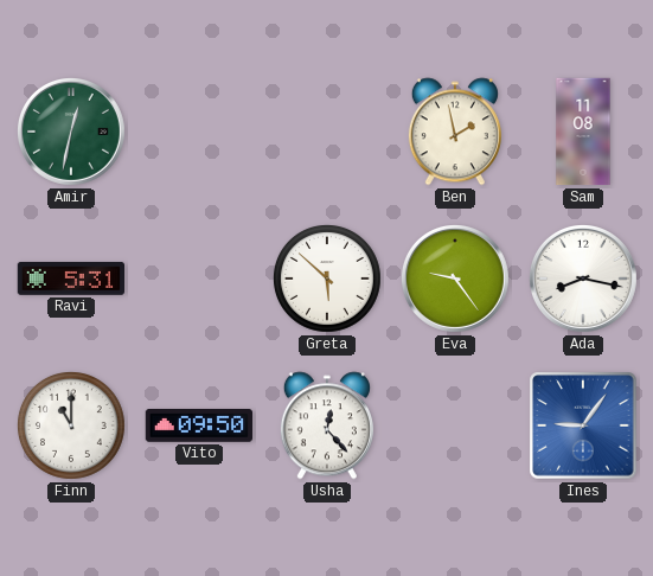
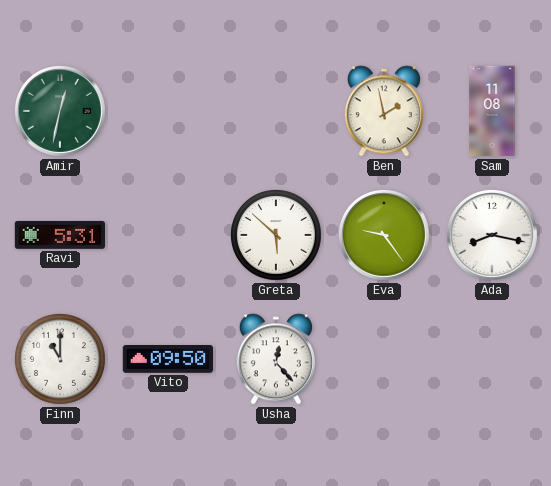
Ines: 9:06 -> none (583, 425)
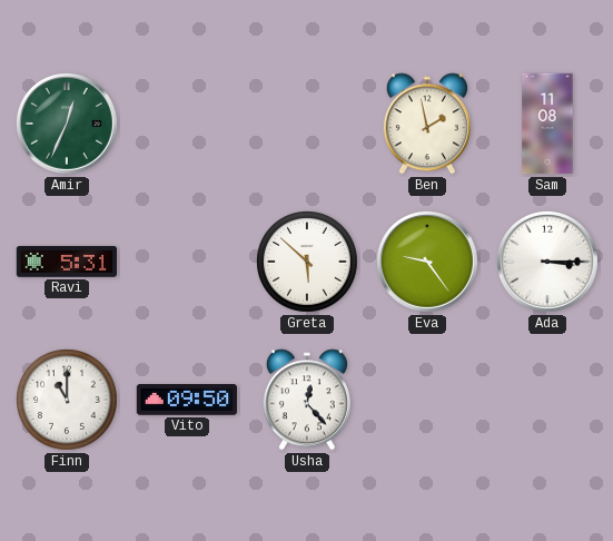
Amir: 12:32 -> 12:34 (67, 124)
Ada: 8:17 -> 3:15 (547, 262)
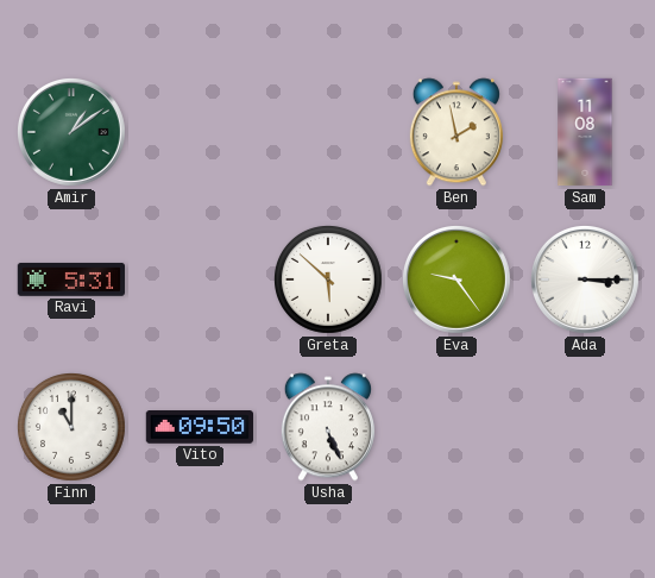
Amir: 12:34 -> 1:09 (71, 132)
Usha: 12:23 -> 5:26 (328, 427)
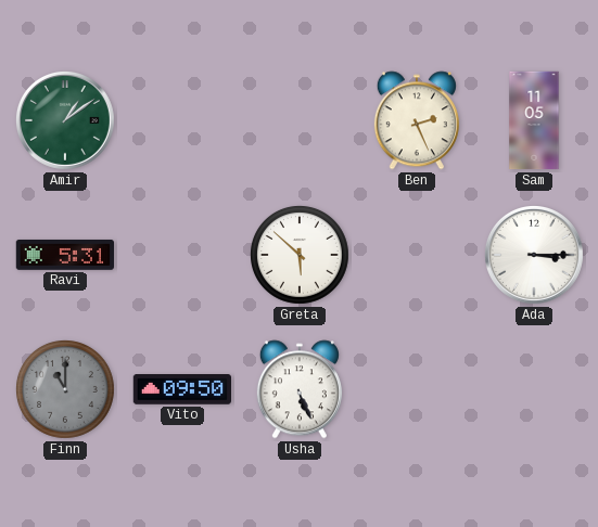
Ben: 1:58 -> 2:26 (417, 120)
Sam: 11:08 -> 11:05 (534, 120)
Eva: 9:24 -> none (456, 279)
Finn dial: white -> grey (66, 390)
